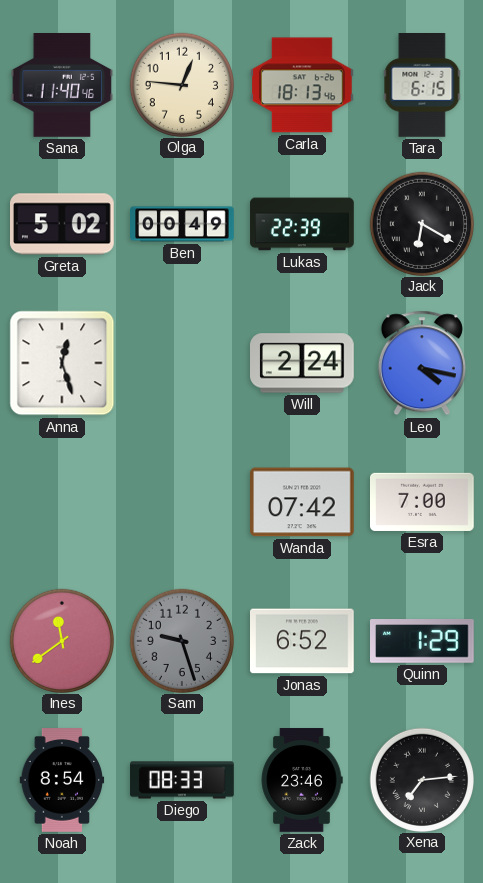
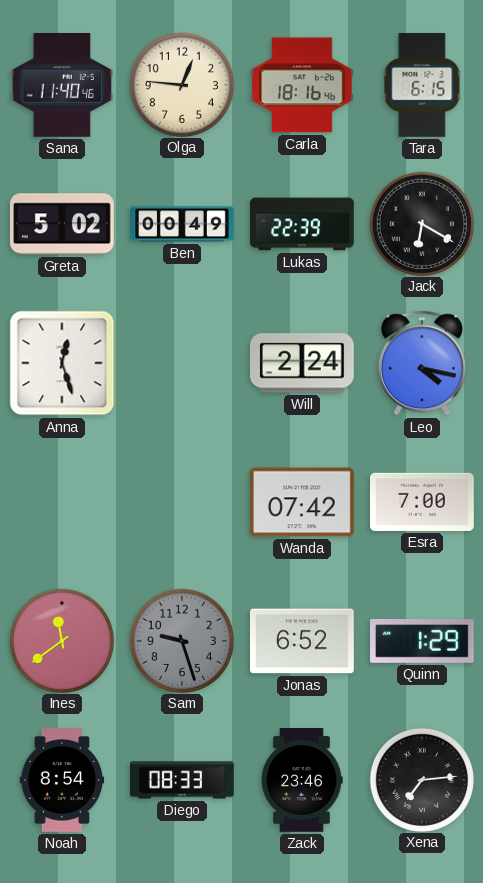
Carla: 18:13 -> 18:16 (303, 85)
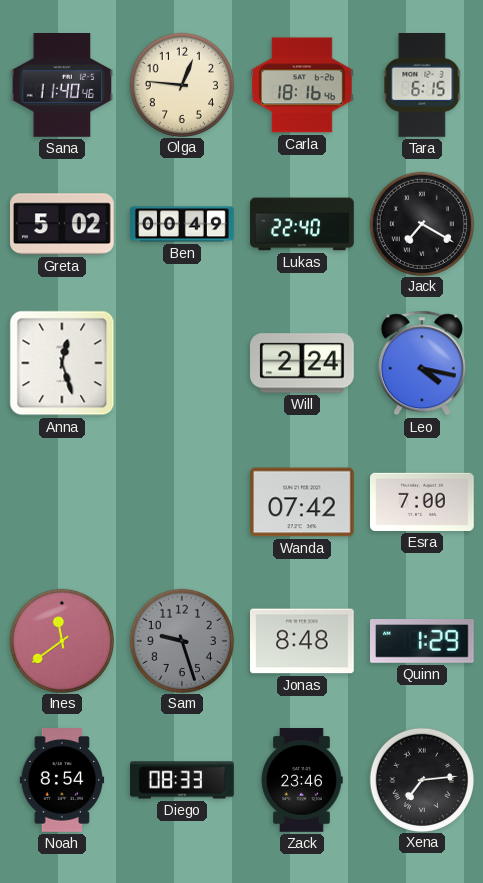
Lukas: 22:39 -> 22:40 (302, 224)
Jack: 6:20 -> 7:20 (421, 223)
Jonas: 6:52 -> 8:48 (303, 641)
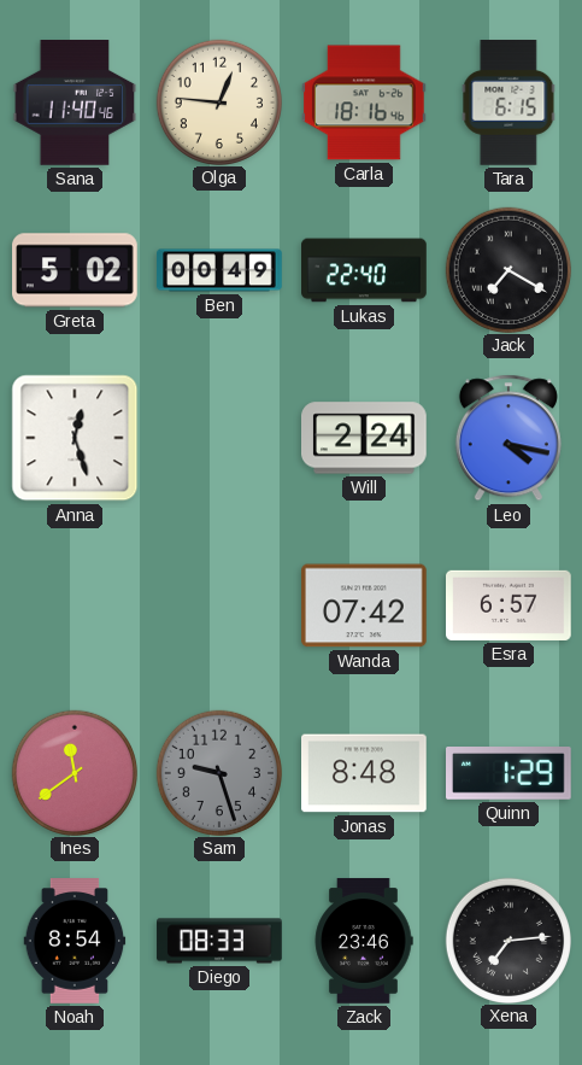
Esra: 7:00 -> 6:57 (510, 605)
